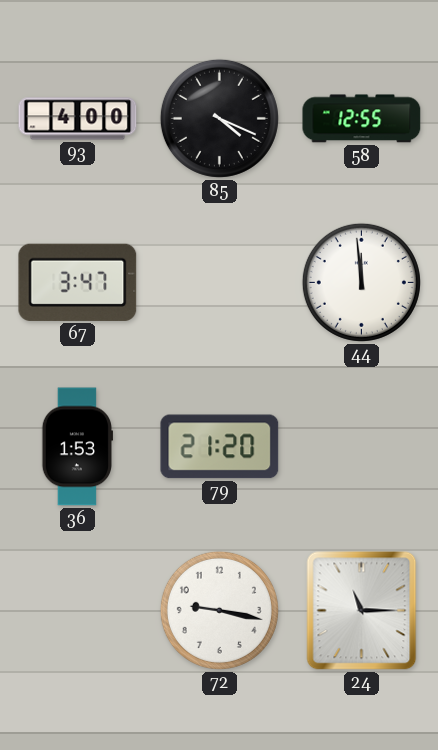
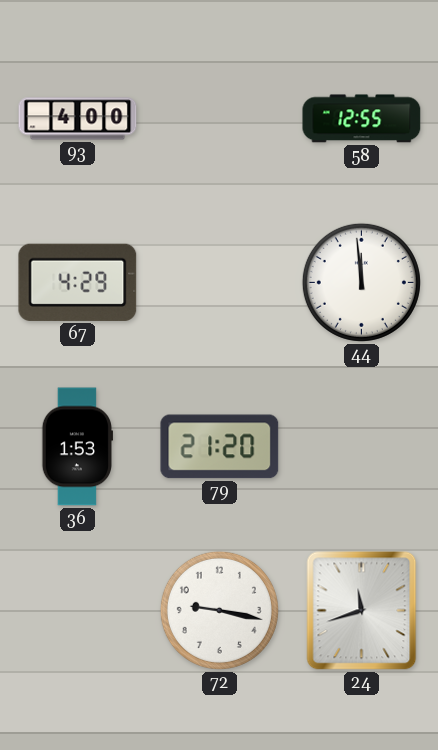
85: 4:19 -> none (219, 118)
67: 3:47 -> 4:29 (78, 282)
24: 11:15 -> 11:42 (362, 611)
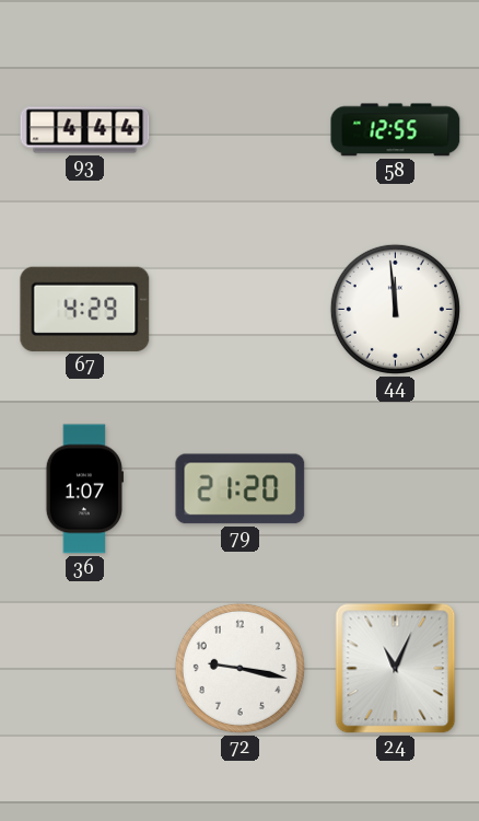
93: 4:00 -> 4:44 (85, 130)
36: 1:53 -> 1:07 (84, 489)
24: 11:42 -> 11:04 (396, 669)
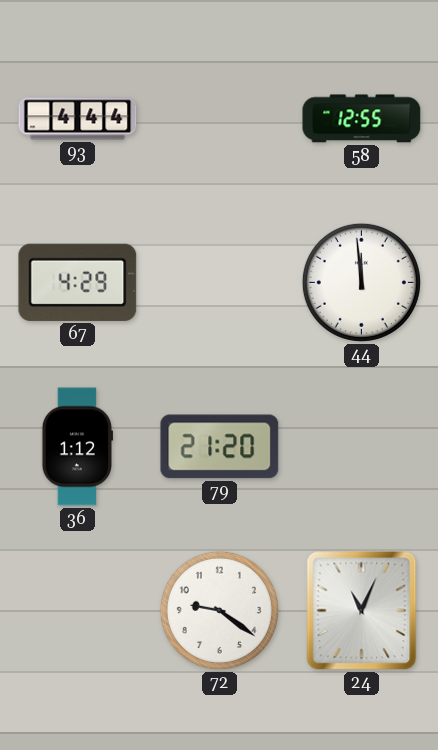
36: 1:07 -> 1:12 (77, 447)
72: 9:17 -> 9:21 (219, 610)
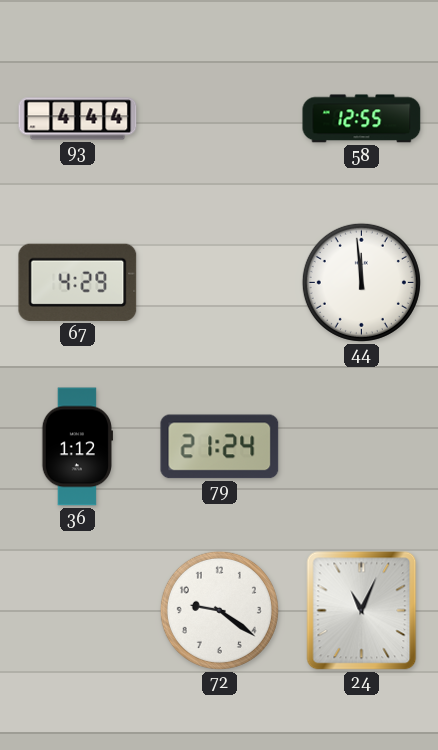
79: 21:20 -> 21:24 (220, 447)
